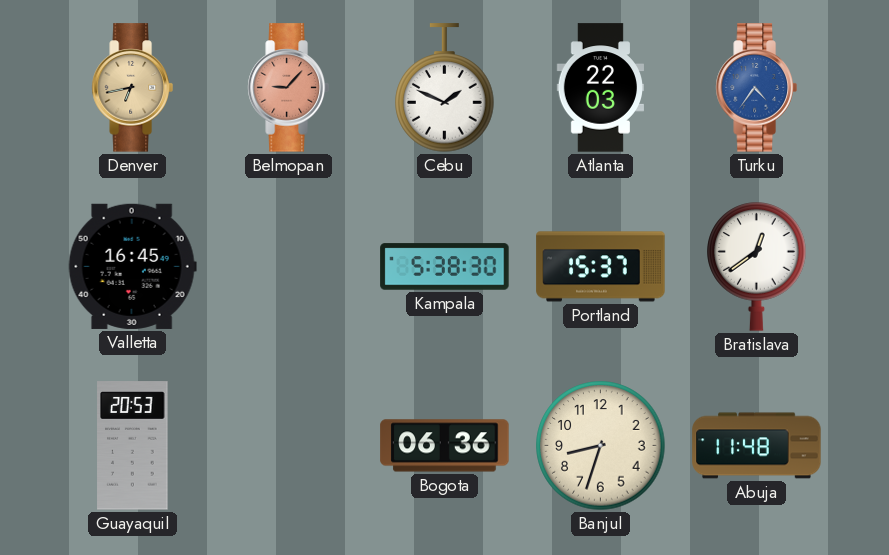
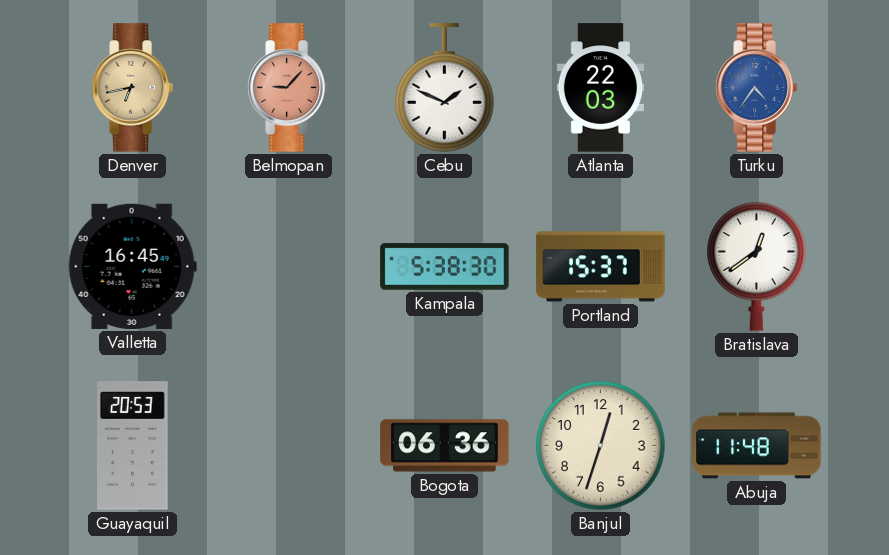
Banjul: 8:33 -> 12:33 (601, 446)
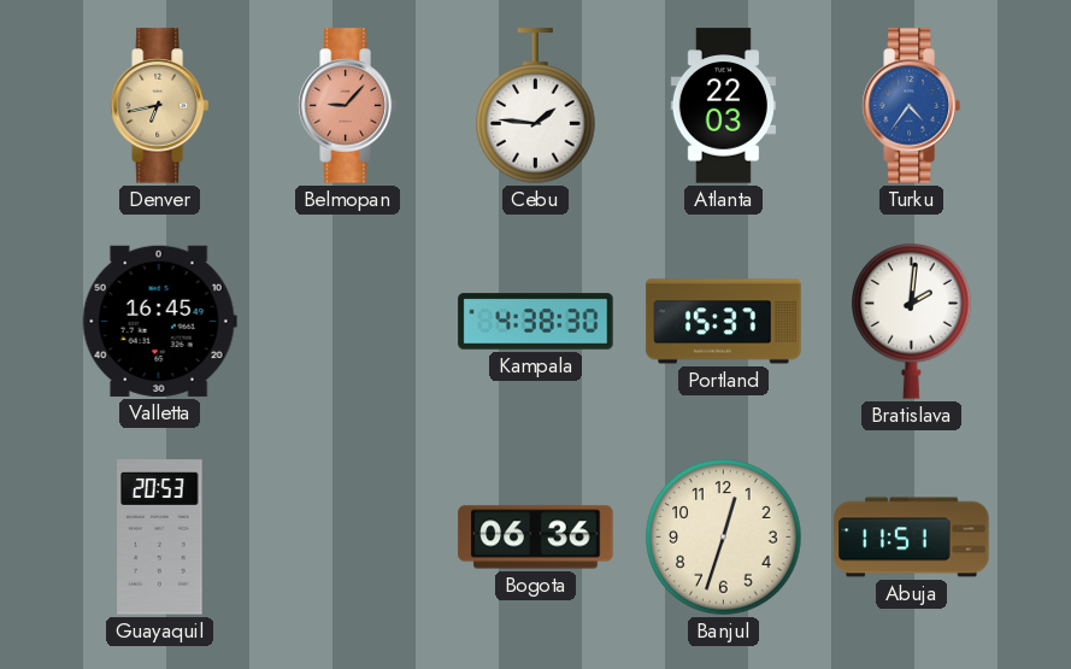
Cebu: 1:49 -> 1:46 (536, 106)
Kampala: 5:38 -> 4:38 (536, 322)
Bratislava: 12:39 -> 2:01 (912, 322)
Abuja: 11:48 -> 11:51 (912, 538)
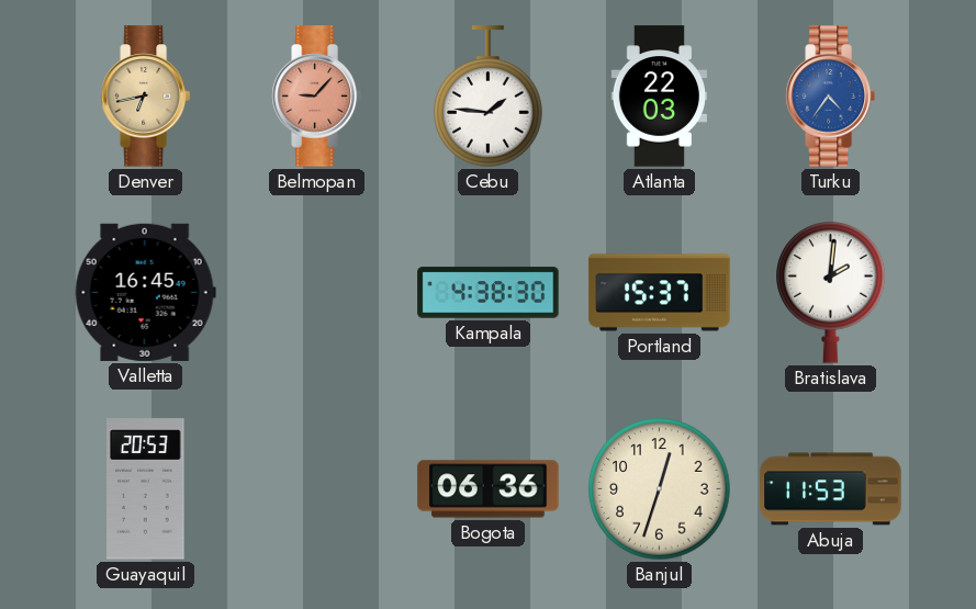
Abuja: 11:51 -> 11:53 (831, 489)
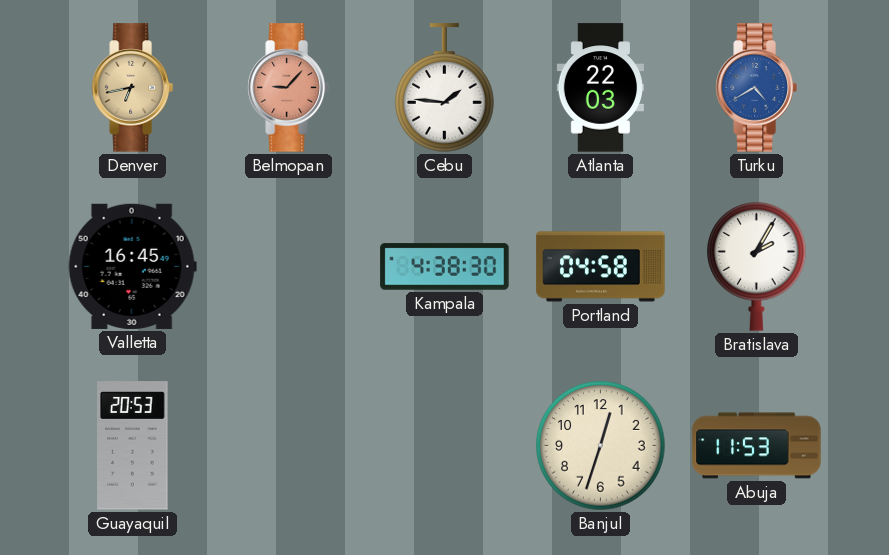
Turku: 4:36 -> 4:40 (756, 88)
Portland: 15:37 -> 04:58 (601, 267)
Bratislava: 2:01 -> 2:05 (757, 267)
Bogota: 06:36 -> none (489, 489)
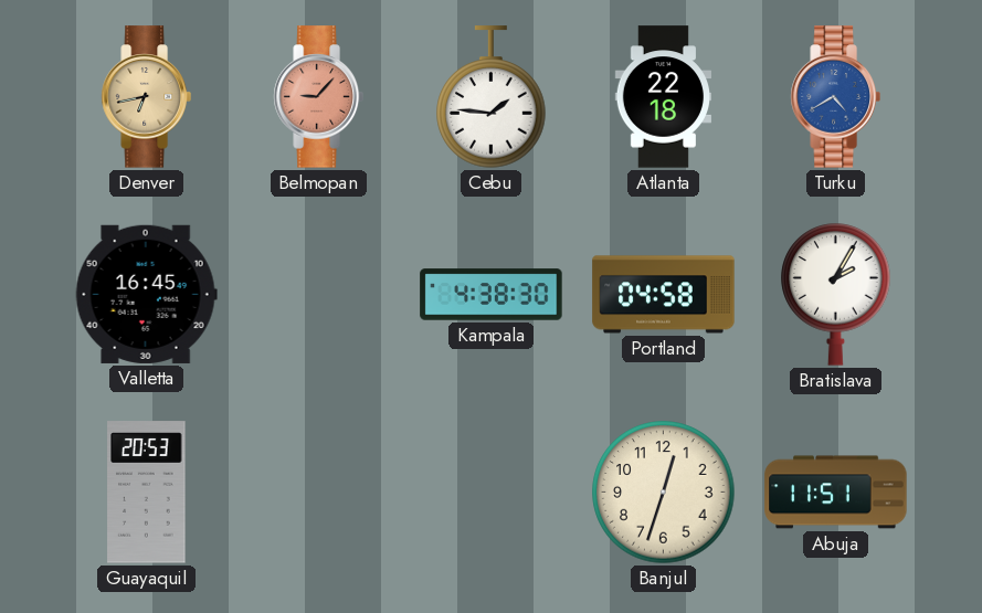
Atlanta: 22:03 -> 22:18 (663, 97)
Abuja: 11:53 -> 11:51 (836, 493)
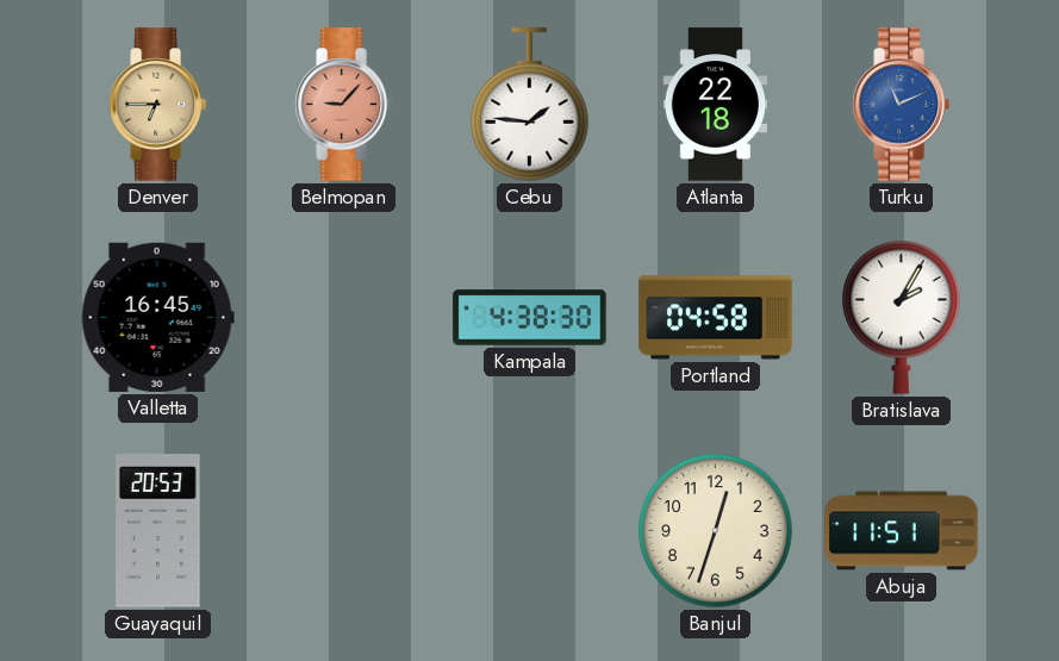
Denver: 6:43 -> 6:45 (157, 105)
Turku: 4:40 -> 11:11 (901, 105)
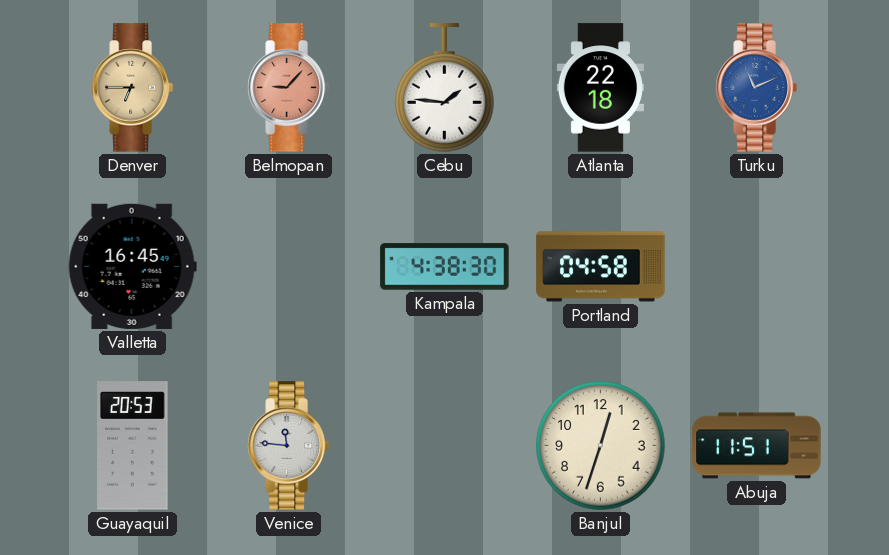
Bratislava: 2:05 -> none (902, 318)
Venice: none -> 11:46 (288, 446)
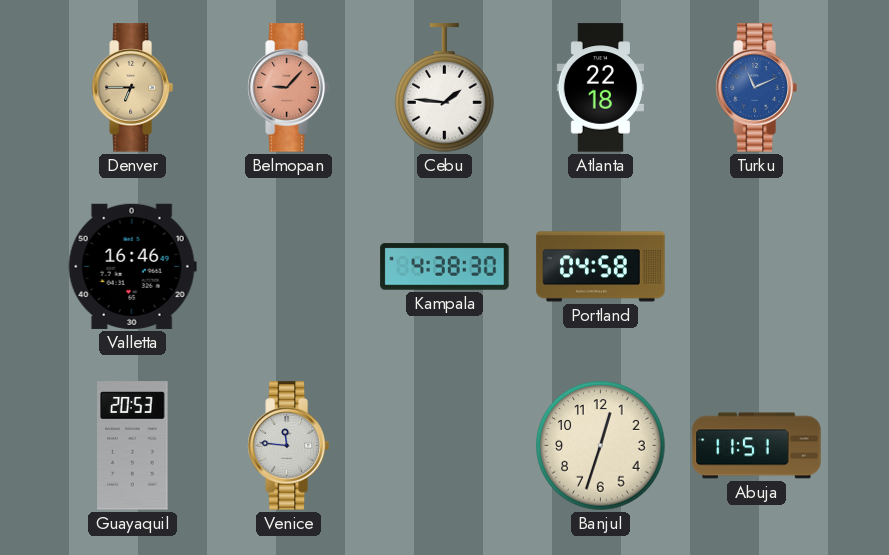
Valletta: 16:45 -> 16:46 (132, 266)
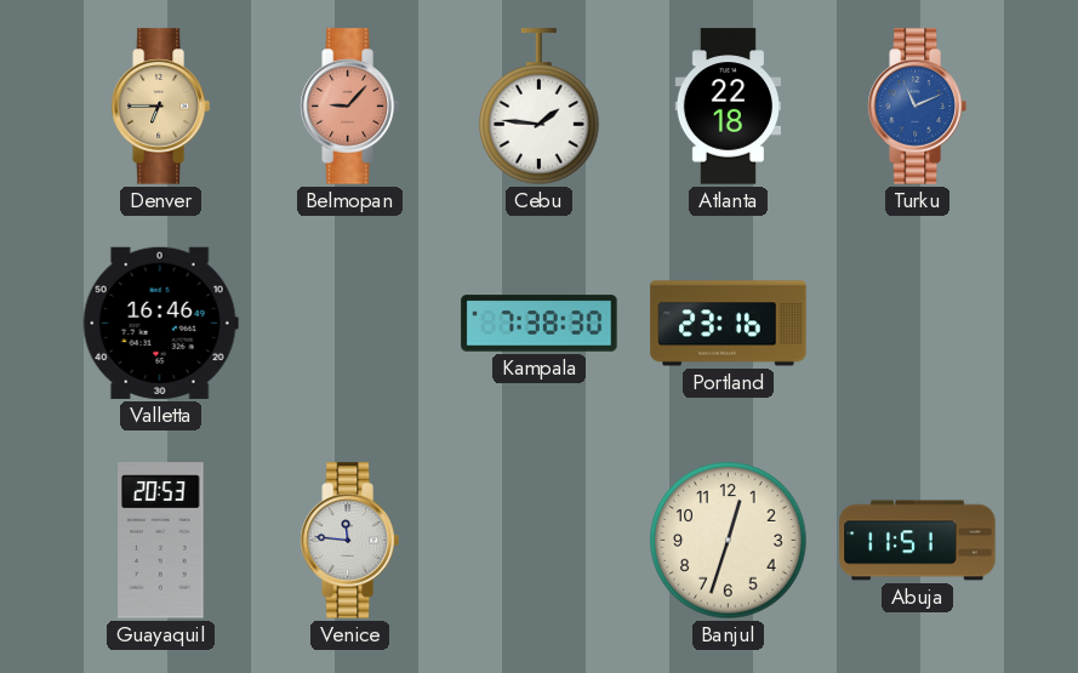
Kampala: 4:38 -> 7:38 (540, 324)
Portland: 04:58 -> 23:16 (729, 324)
